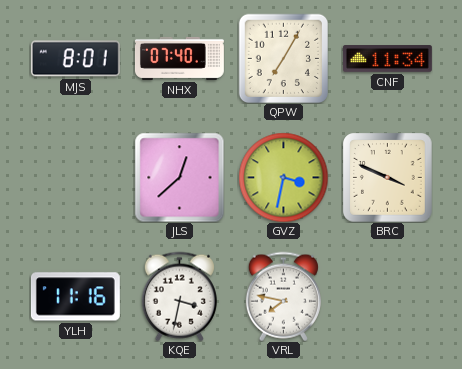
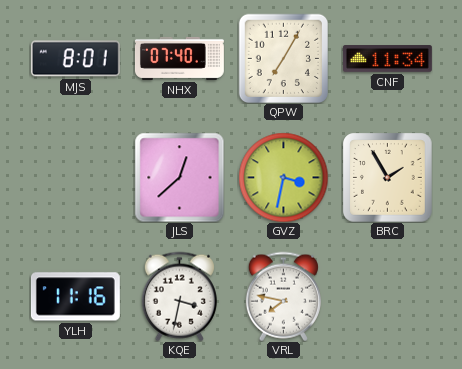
BRC: 3:49 -> 1:55 (388, 178)
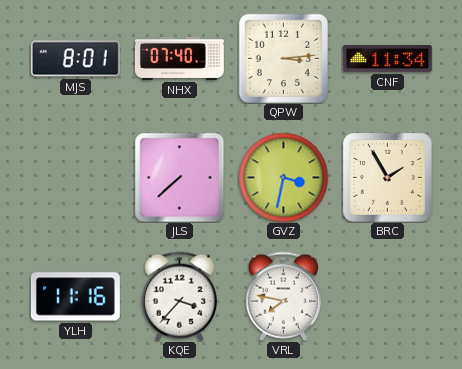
QPW: 7:05 -> 3:14 (283, 58)
JLS: 12:38 -> 7:38 (179, 177)
KQE: 3:32 -> 3:37 (179, 296)
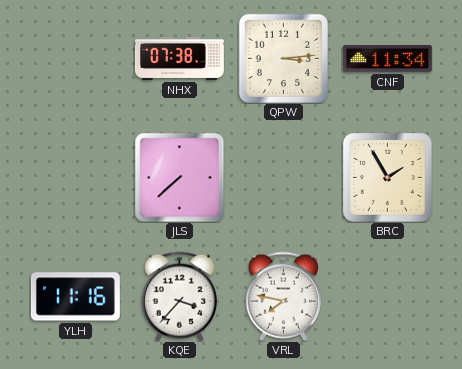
MJS: 8:01 -> none (75, 59)
NHX: 07:40 -> 07:38 (179, 58)
GVZ: 3:32 -> none (283, 177)
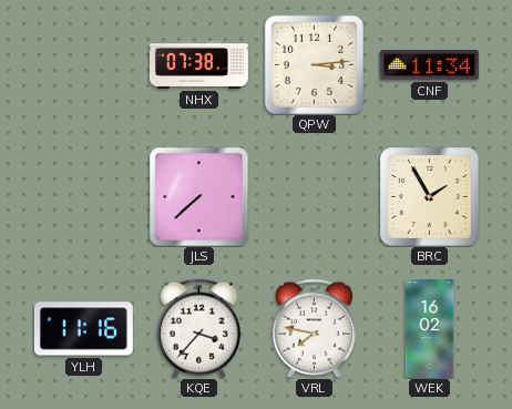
WEK: none -> 16:02 (430, 329)
